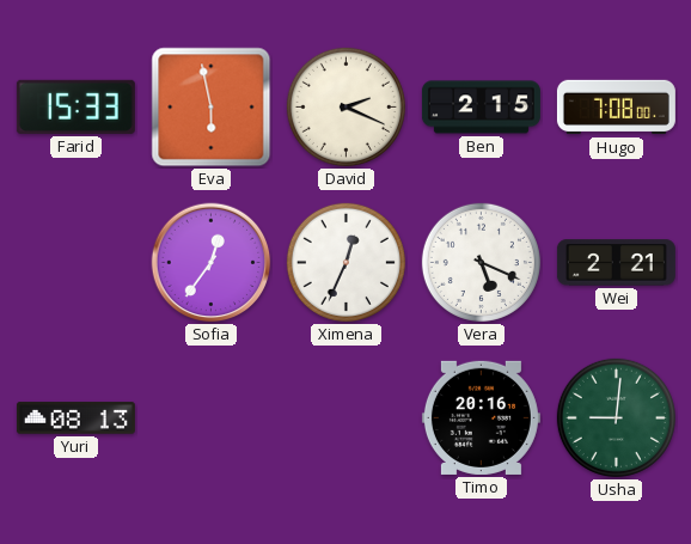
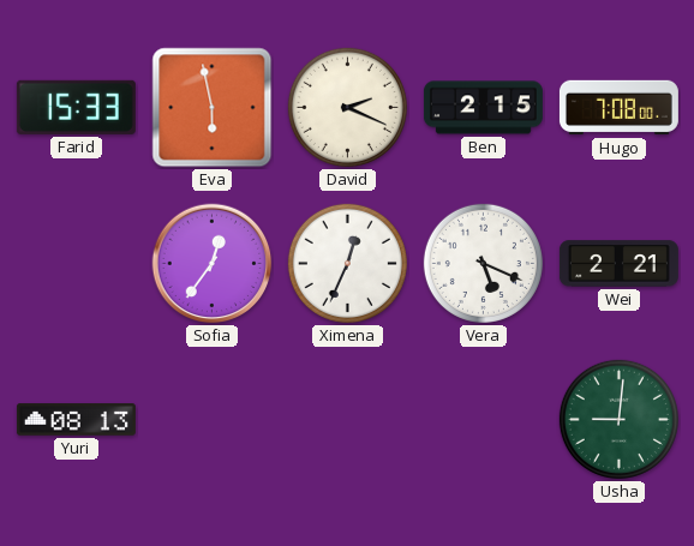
Timo: 20:16 -> none (481, 417)
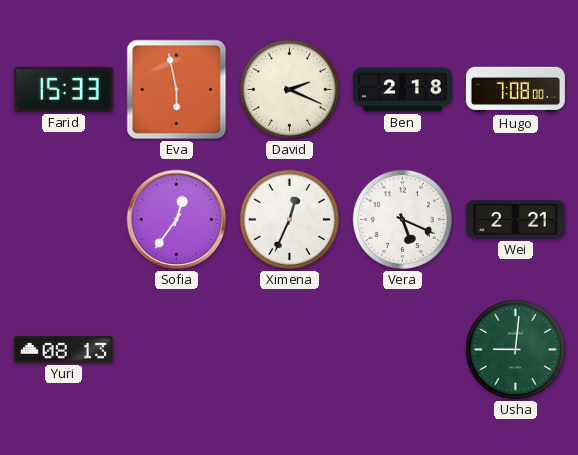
Ben: 2:15 -> 2:18 (402, 90)
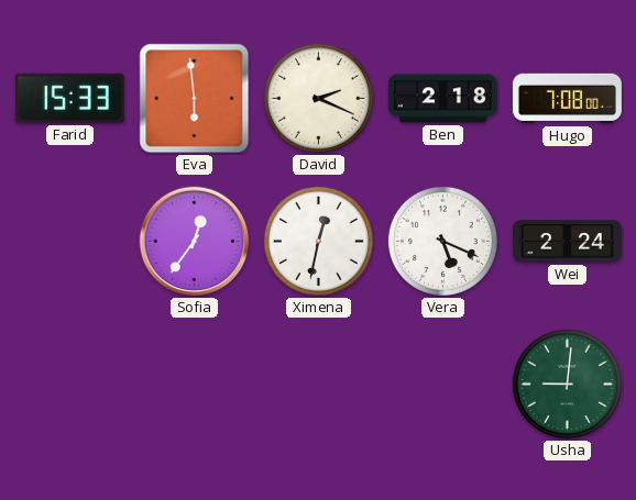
Eva: 5:58 -> 5:59 (195, 99)
Ximena: 12:34 -> 12:32 (318, 241)
Wei: 2:21 -> 2:24 (567, 242)
Yuri: 08:13 -> none (63, 350)
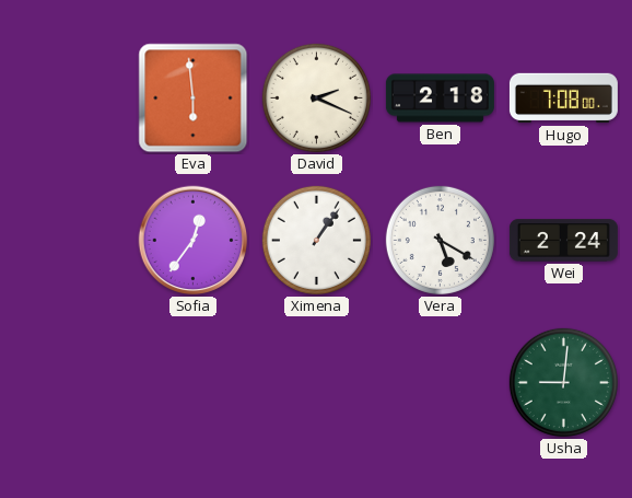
Farid: 15:33 -> none (69, 98)
Ximena: 12:32 -> 1:06 (316, 240)
Vera: 5:19 -> 5:20 (440, 240)
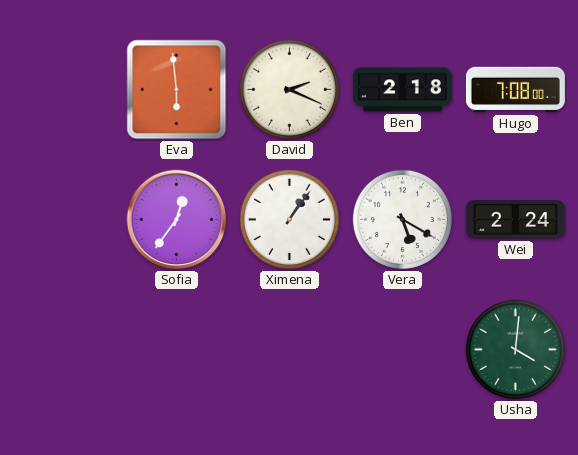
Usha: 9:01 -> 4:01 (515, 349)
